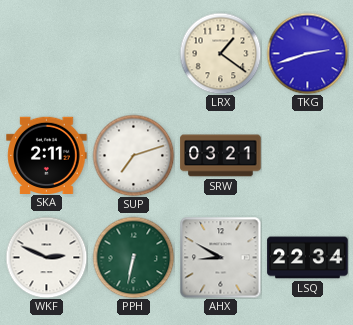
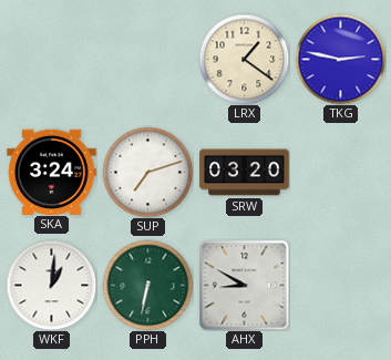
TKG: 2:42 -> 2:47 (340, 59)
SKA: 2:11 -> 3:24 (52, 172)
SRW: 03:21 -> 03:20 (245, 173)
WKF: 2:49 -> 1:01 (51, 285)
LSQ: 22:34 -> none (308, 258)
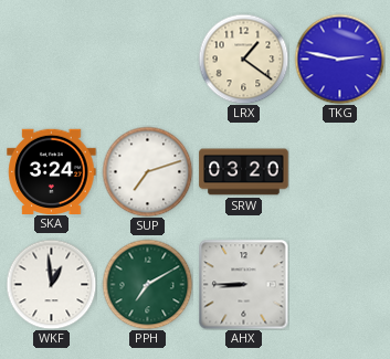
WKF: 1:01 -> 12:59 (51, 284)
PPH: 6:32 -> 7:10 (147, 284)
AHX: 8:50 -> 8:45 (243, 284)
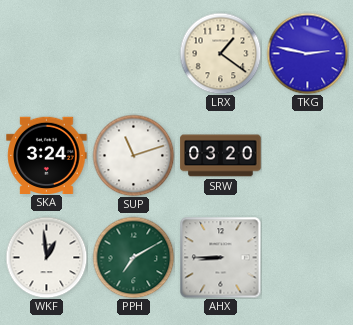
SUP: 7:12 -> 11:12 (133, 155)
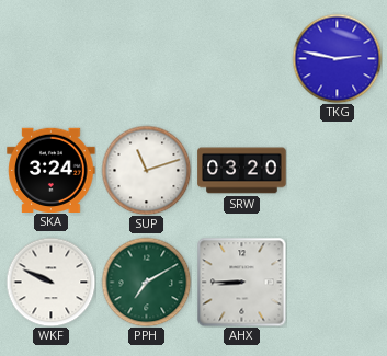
LRX: 1:21 -> none (220, 53)
WKF: 12:59 -> 9:49 (50, 282)
